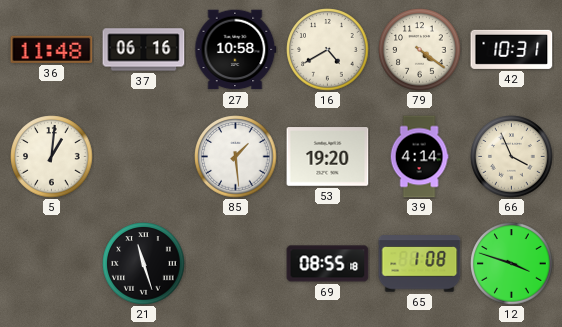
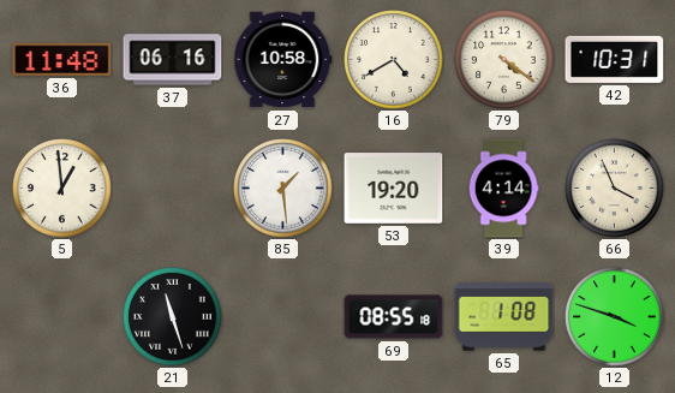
5: 1:01 -> 12:59 (62, 189)
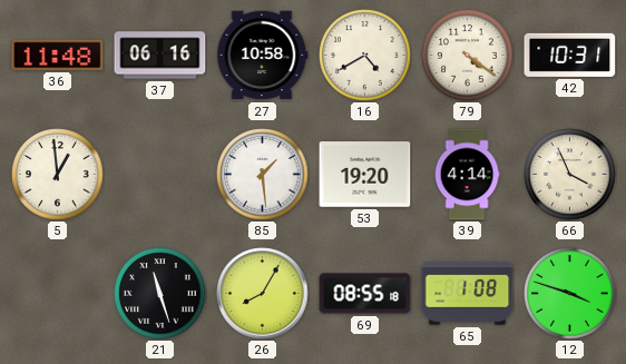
26: none -> 8:05 (263, 294)
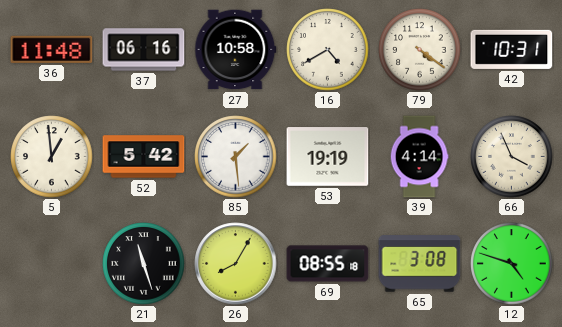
52: none -> 5:42 (144, 157)
53: 19:20 -> 19:19 (328, 157)
65: 1:08 -> 3:08 (420, 264)
12: 3:48 -> 4:48 (512, 264)
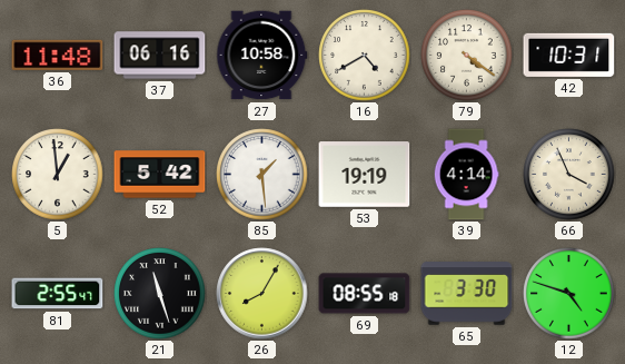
81: none -> 2:55 (58, 294)
65: 3:08 -> 3:30 (467, 294)
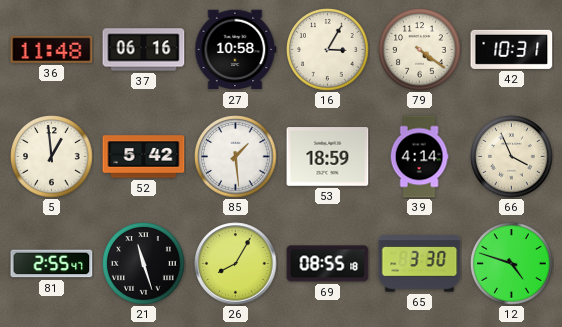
16: 4:40 -> 3:05 (328, 50)
53: 19:19 -> 18:59 (328, 157)
